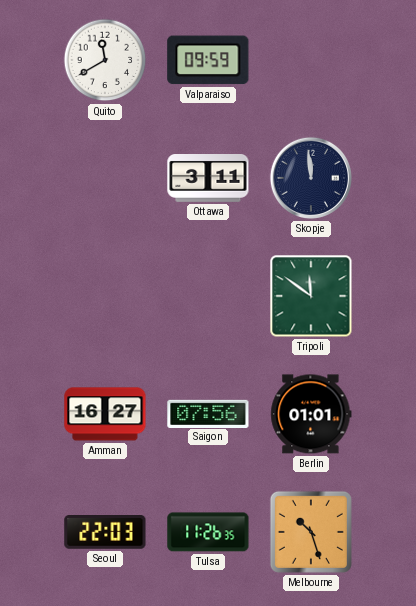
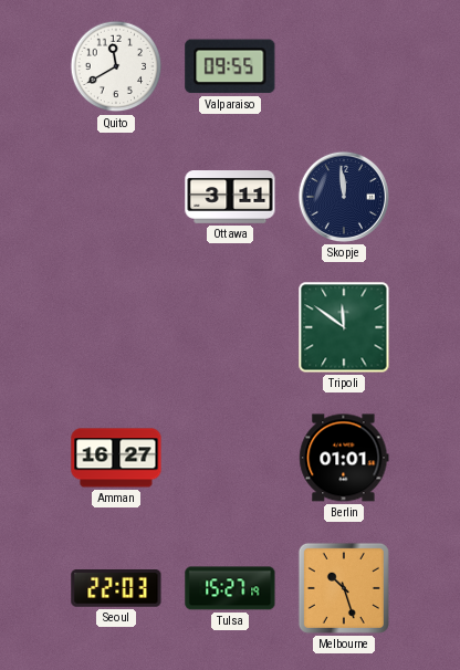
Valparaiso: 09:59 -> 09:55 (230, 66)
Saigon: 07:56 -> none (208, 413)
Tulsa: 11:26 -> 15:27 (230, 588)
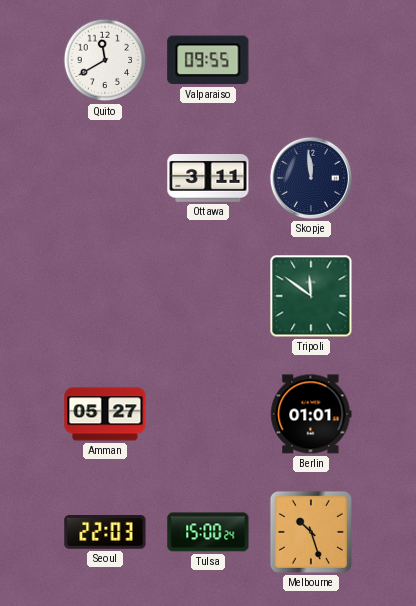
Amman: 16:27 -> 05:27 (105, 414)
Tulsa: 15:27 -> 15:00 (208, 532)
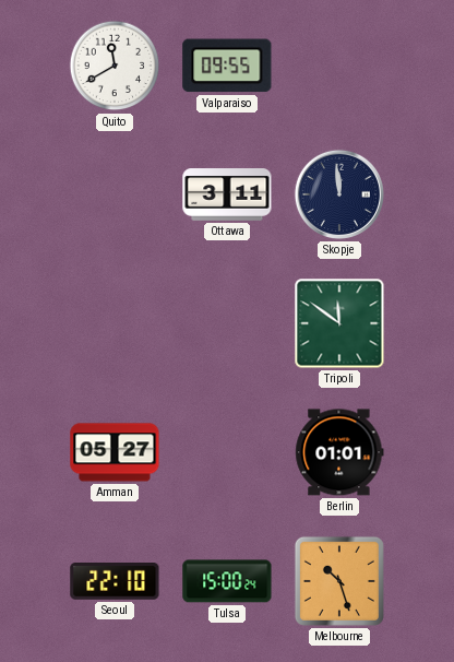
Seoul: 22:03 -> 22:10 (115, 581)
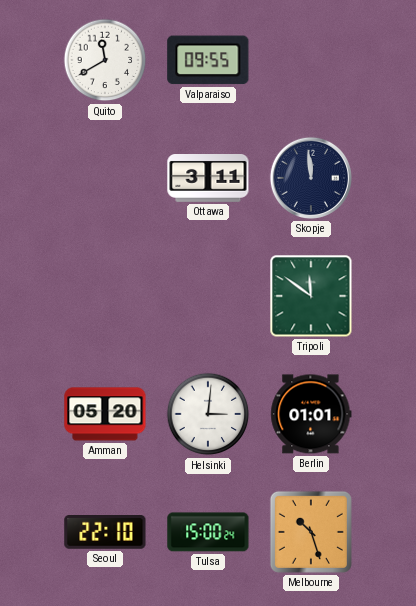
Amman: 05:27 -> 05:20 (105, 414)
Helsinki: none -> 3:01 (208, 414)
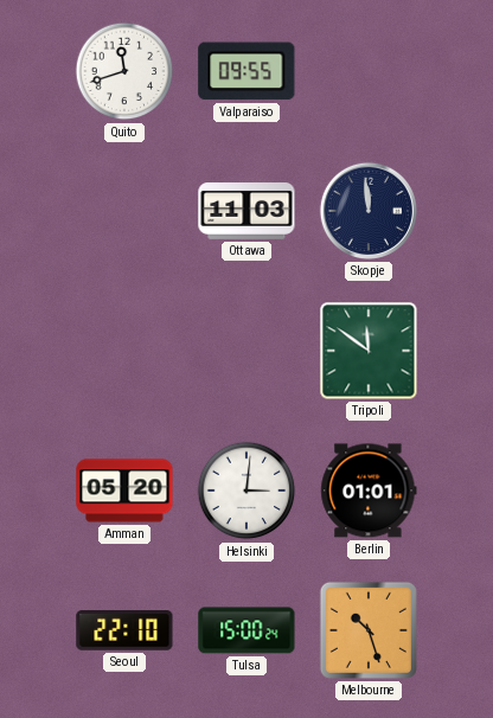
Quito: 11:40 -> 11:42 (124, 71)
Ottawa: 3:11 -> 11:03 (246, 212)
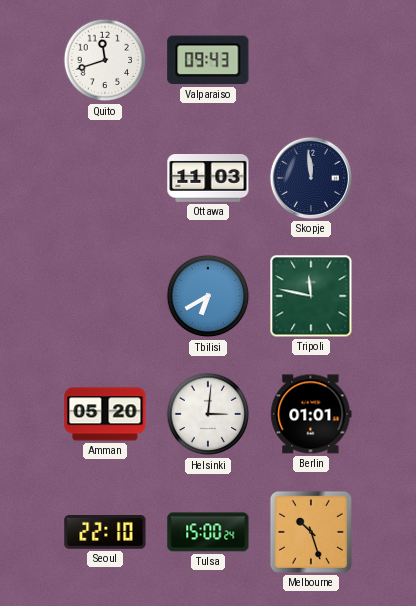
Valparaiso: 09:55 -> 09:43 (208, 60)
Tbilisi: none -> 6:40 (208, 296)
Tripoli: 11:51 -> 11:47 (311, 296)
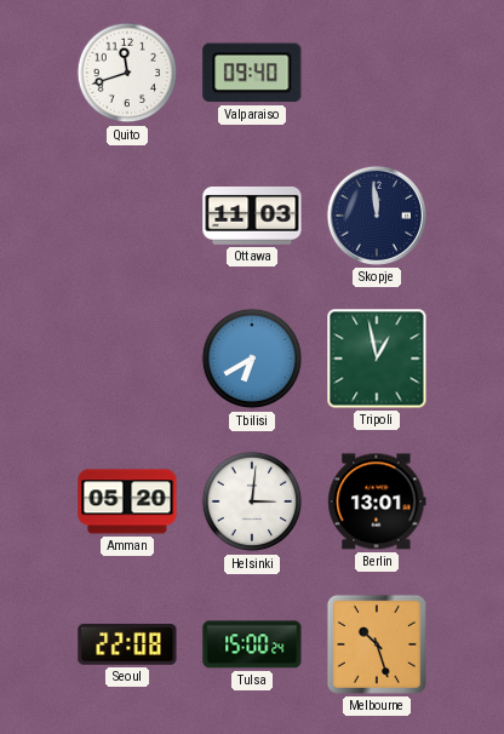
Valparaiso: 09:43 -> 09:40 (252, 73)
Tripoli: 11:47 -> 12:58 (377, 359)
Berlin: 01:01 -> 13:01 (377, 501)
Seoul: 22:10 -> 22:08 (127, 644)
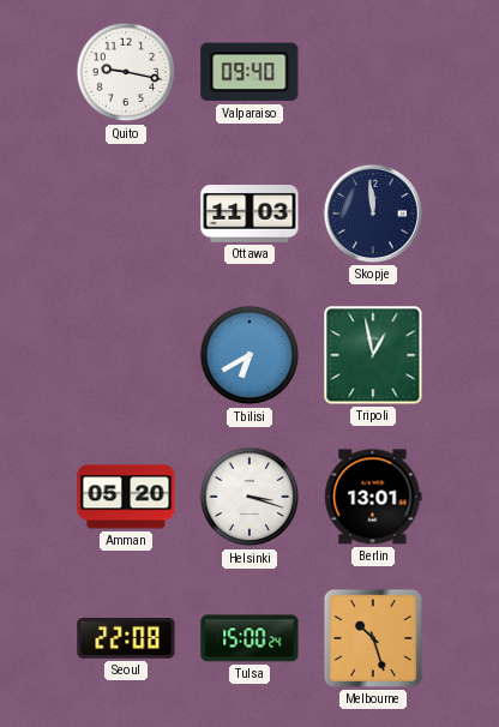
Quito: 11:42 -> 9:17 (126, 72)
Helsinki: 3:01 -> 3:18 (249, 497)
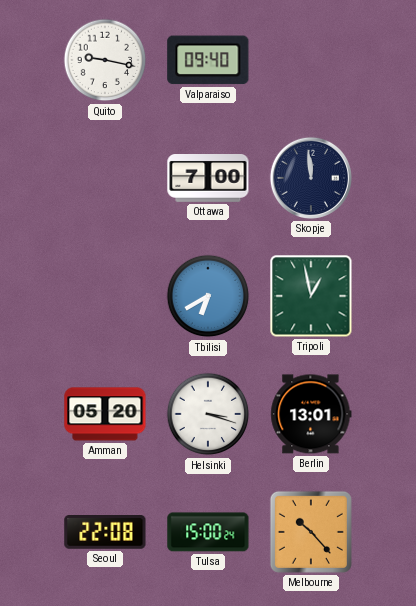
Ottawa: 11:03 -> 7:00 (208, 179)
Melbourne: 10:27 -> 10:23 (311, 532)
